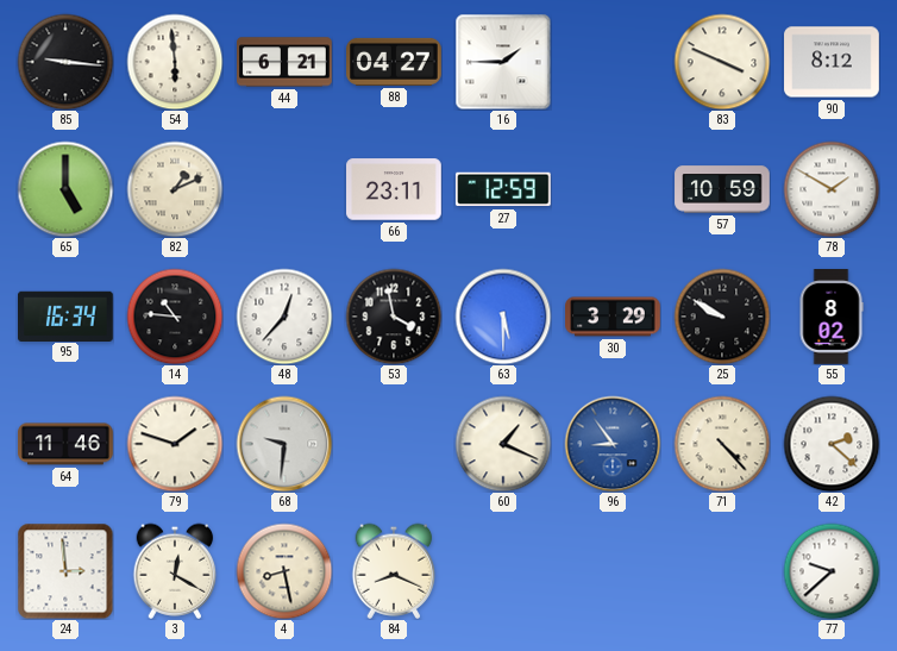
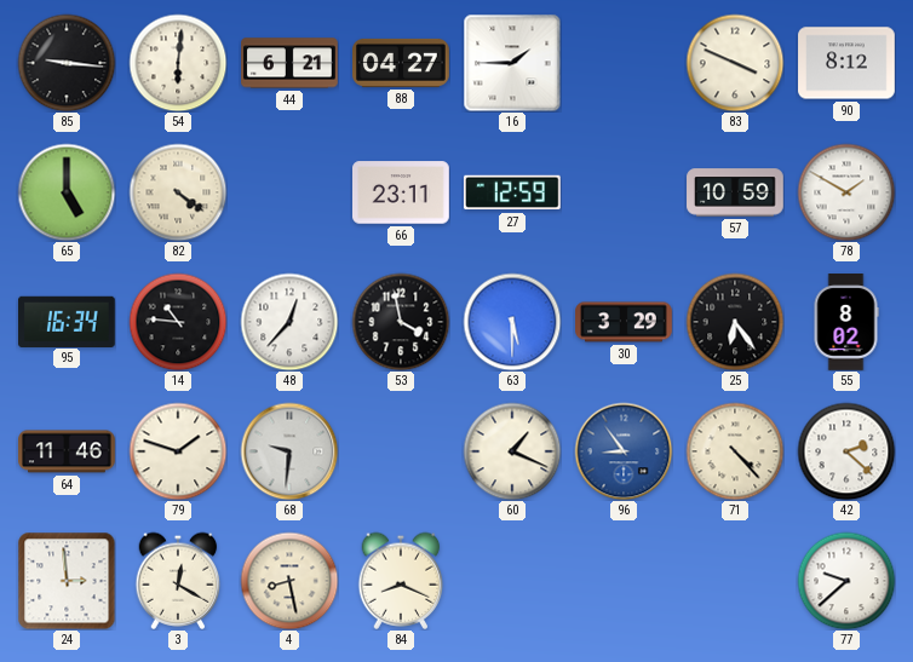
54: 5:59 -> 6:01 (178, 63)
82: 1:11 -> 4:21 (178, 192)
25: 9:50 -> 6:24 (735, 322)
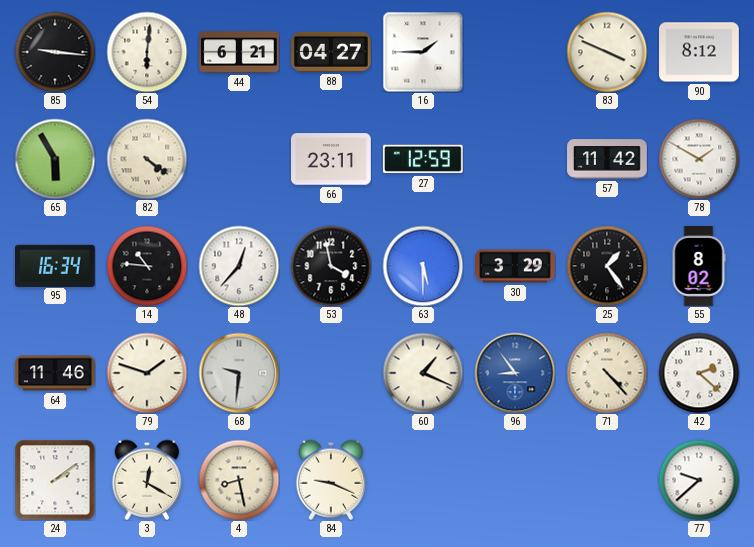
65: 5:00 -> 5:55 (55, 159)
57: 10:59 -> 11:42 (607, 159)
25: 6:24 -> 1:24 (607, 266)
24: 2:59 -> 2:09 (55, 480)
84: 8:19 -> 9:19 (331, 480)
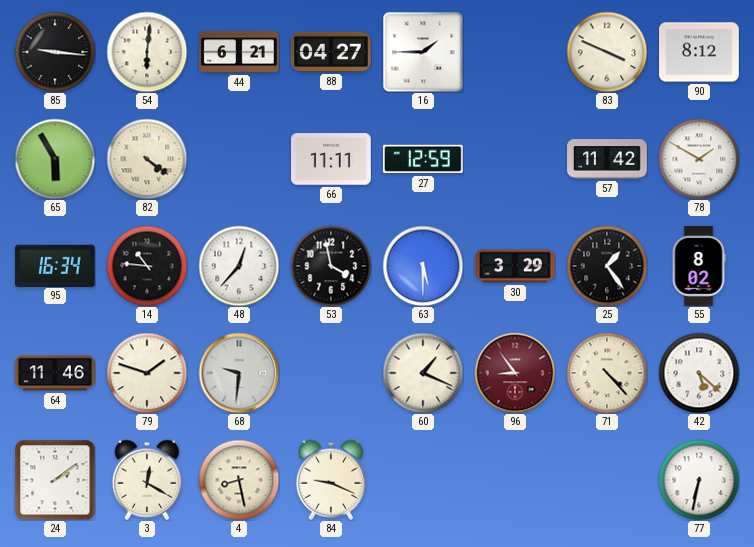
66: 23:11 -> 11:11 (332, 159)
96 dial: blue -> burgundy (515, 373)
42: 2:22 -> 5:22 (699, 373)
77: 9:38 -> 6:32 (699, 480)
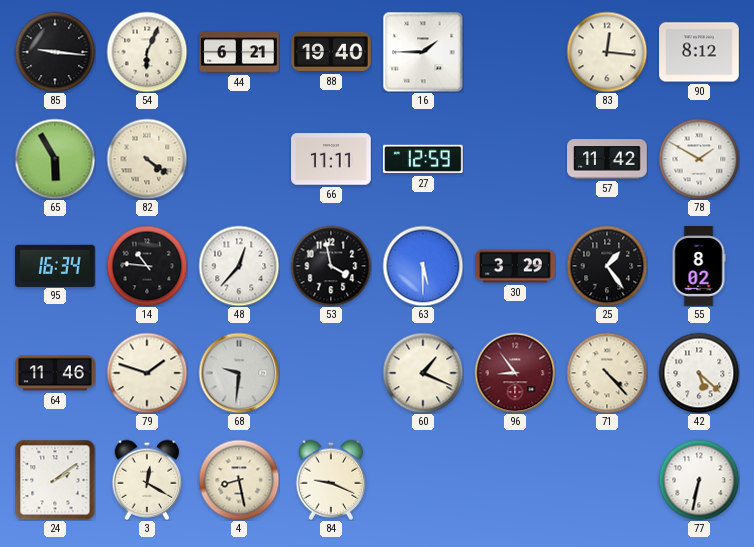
54: 6:01 -> 6:04 (147, 52)
88: 04:27 -> 19:40 (331, 52)
83: 3:49 -> 12:16 (607, 52)
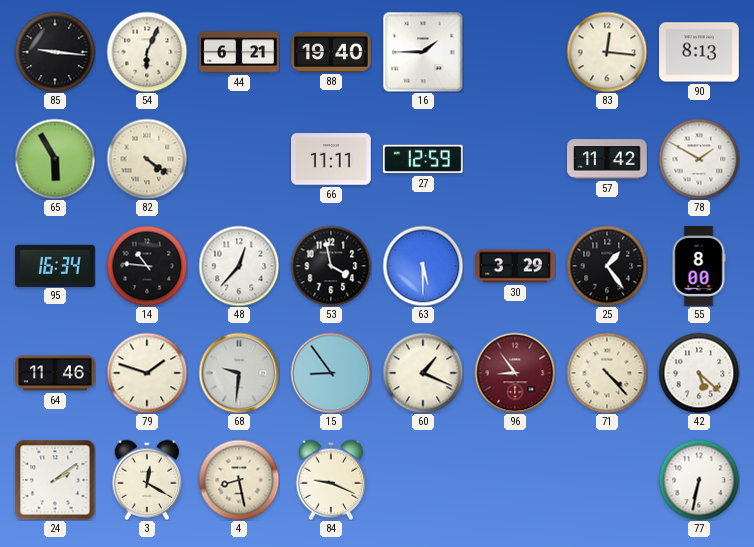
90: 8:12 -> 8:13 (699, 52)
55: 8:02 -> 8:00 (699, 266)
15: none -> 8:54 (331, 373)
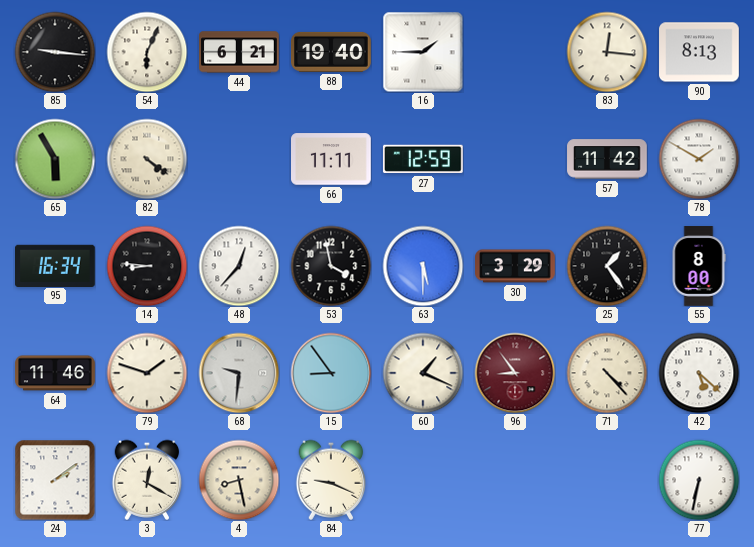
14: 10:46 -> 8:46 (147, 266)
